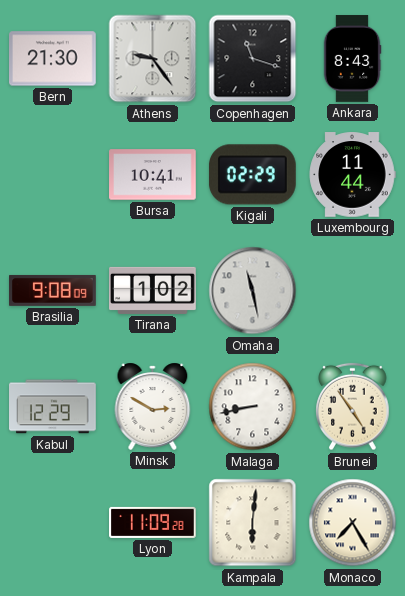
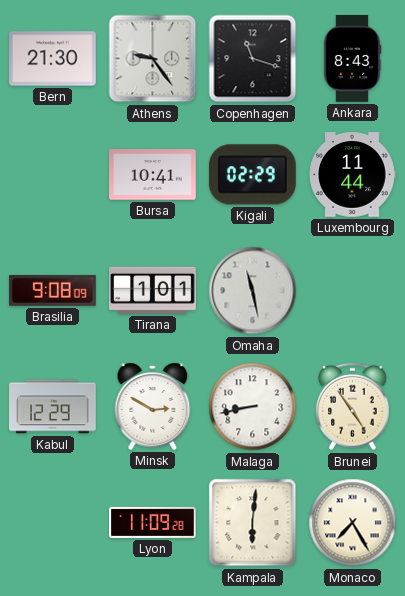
Tirana: 1:02 -> 1:01 (153, 290)
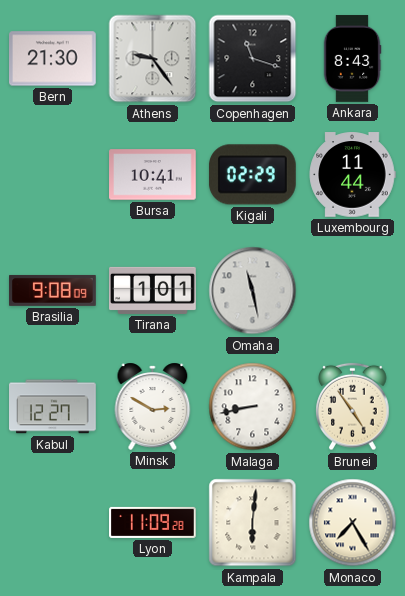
Kabul: 12:29 -> 12:27 (53, 407)
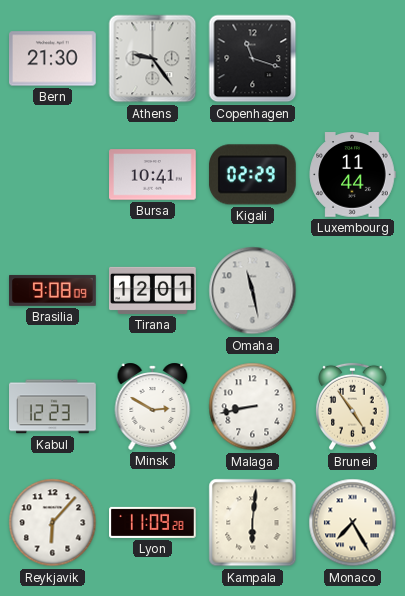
Ankara: 8:43 -> none (352, 59)
Tirana: 1:01 -> 12:01 (153, 290)
Kabul: 12:27 -> 12:23 (53, 407)
Reykjavik: none -> 6:07 (53, 523)
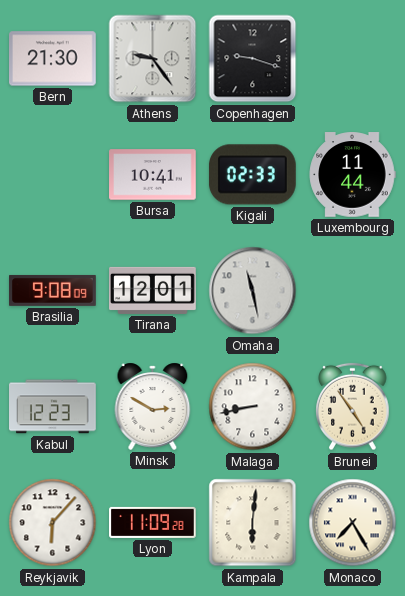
Copenhagen: 11:18 -> 9:18 (253, 59)
Kigali: 02:29 -> 02:33 (252, 175)
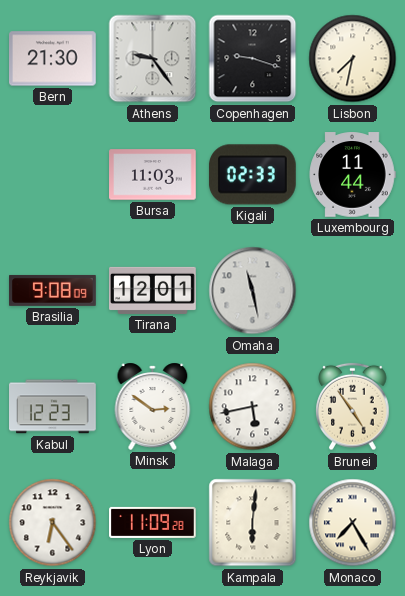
Lisbon: none -> 7:32 (353, 59)
Bursa: 10:41 -> 11:03 (153, 175)
Minsk: 2:50 -> 2:51 (153, 406)
Malaga: 8:43 -> 5:43 (253, 407)
Reykjavik: 6:07 -> 6:24 (53, 523)
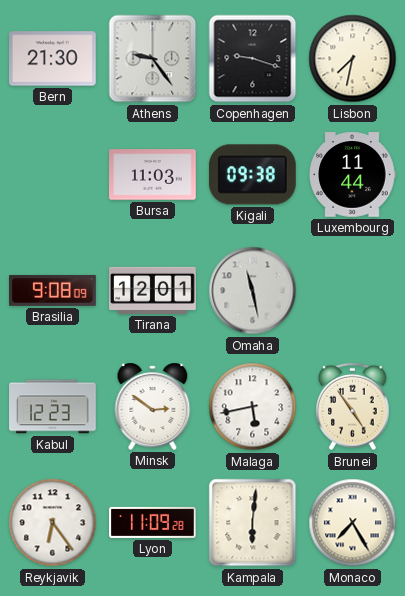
Kigali: 02:33 -> 09:38 (252, 175)
